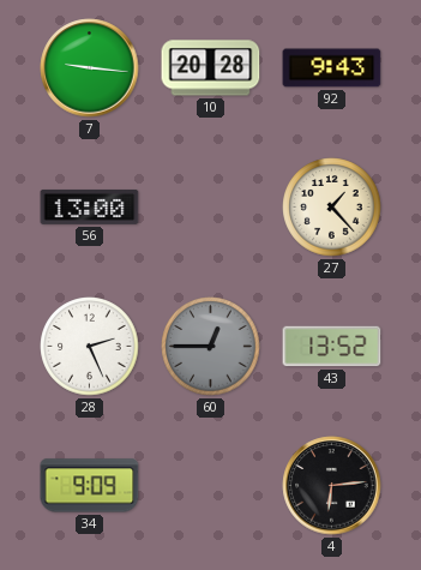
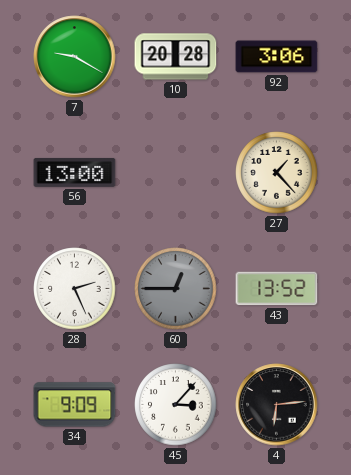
7: 9:16 -> 9:20 (75, 57)
92: 9:43 -> 3:06 (277, 57)
45: none -> 3:07 (176, 405)
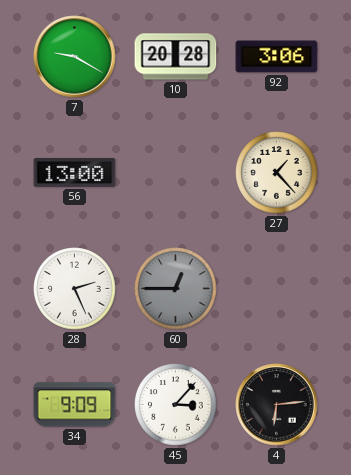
43: 13:52 -> none (277, 289)
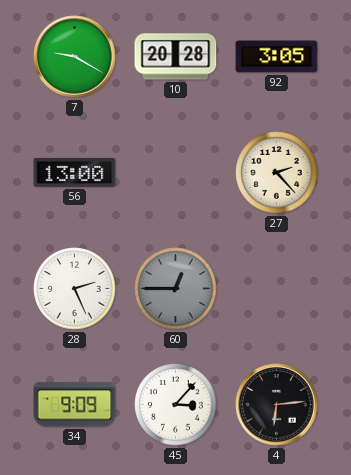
92: 3:06 -> 3:05 (277, 57)
27: 1:23 -> 2:23 (277, 173)
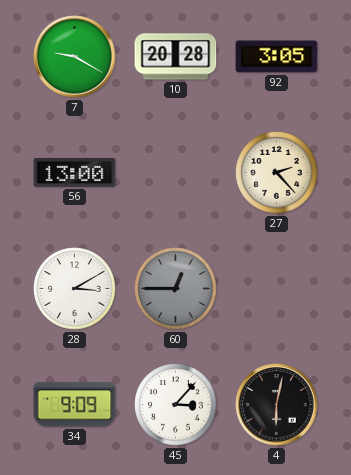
28: 2:26 -> 3:10 (75, 289)
4: 6:14 -> 6:02 (277, 405)
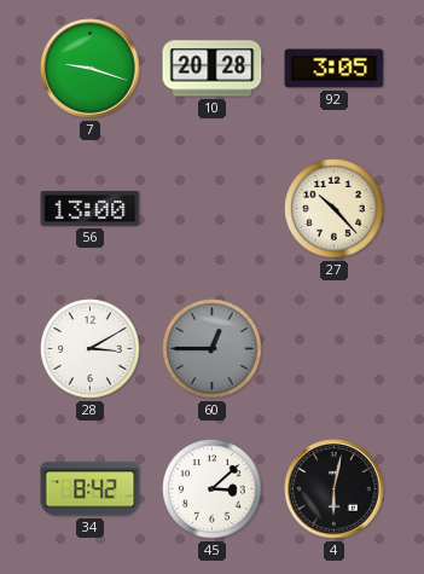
7: 9:20 -> 9:18 (91, 69)
27: 2:23 -> 10:23 (335, 209)
34: 9:09 -> 8:42 (91, 489)
45: 3:07 -> 3:08 (213, 489)
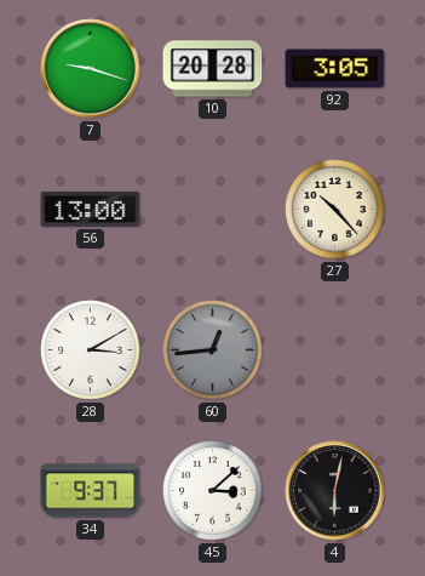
60: 12:45 -> 12:44 (213, 350)
34: 8:42 -> 9:37 (91, 491)
